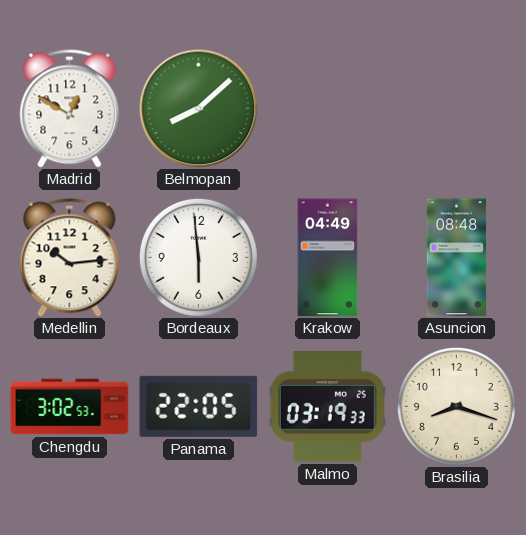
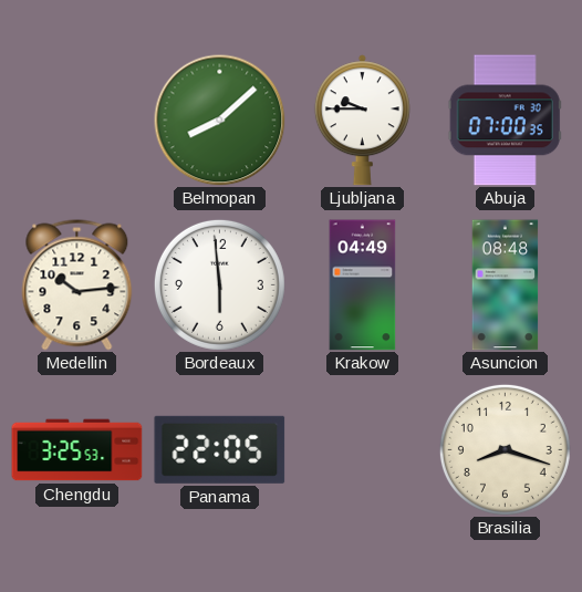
Madrid: 12:50 -> none (70, 109)
Ljubljana: none -> 9:45 (362, 121)
Abuja: none -> 07:00 (505, 121)
Chengdu: 3:02 -> 3:25 (77, 450)
Malmo: 03:19 -> none (327, 407)
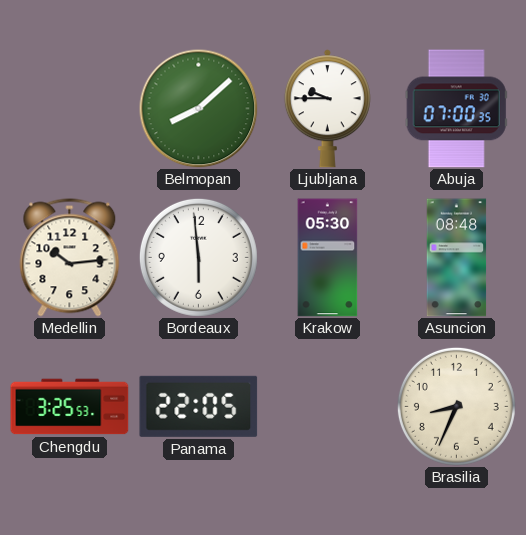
Krakow: 04:49 -> 05:30 (328, 258)
Brasilia: 8:18 -> 8:34 (456, 406)
